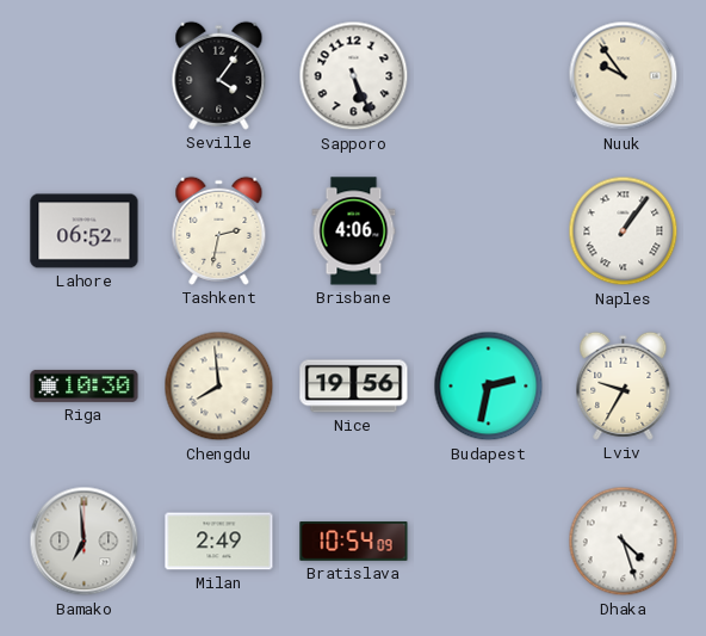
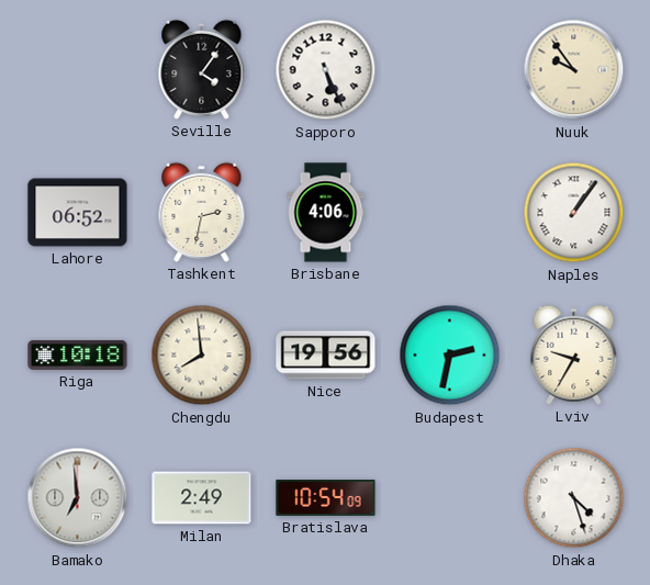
Riga: 10:30 -> 10:18 (78, 355)
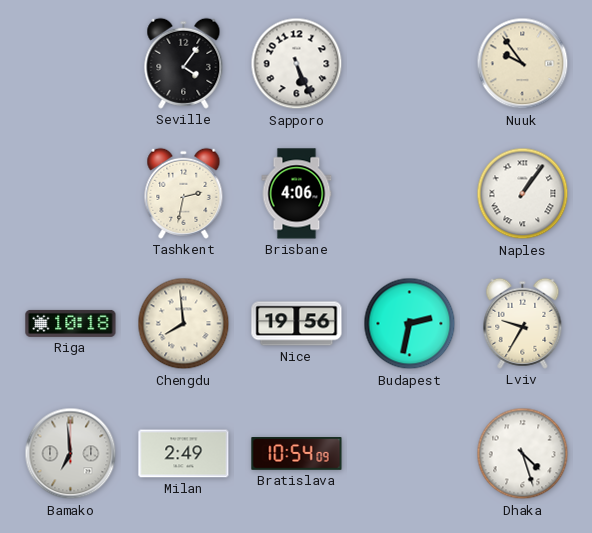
Lahore: 06:52 -> none (78, 213)
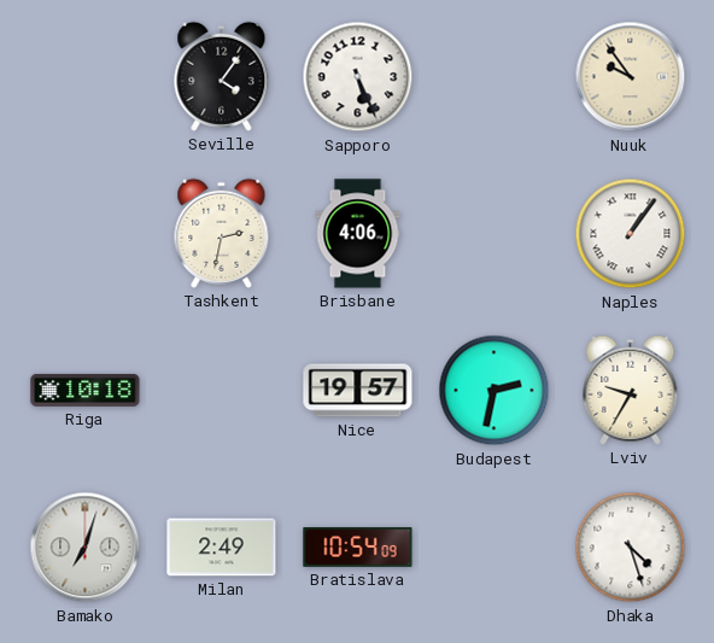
Chengdu: 7:59 -> none (184, 324)
Nice: 19:56 -> 19:57 (358, 391)
Bamako: 6:59 -> 7:03 (86, 548)
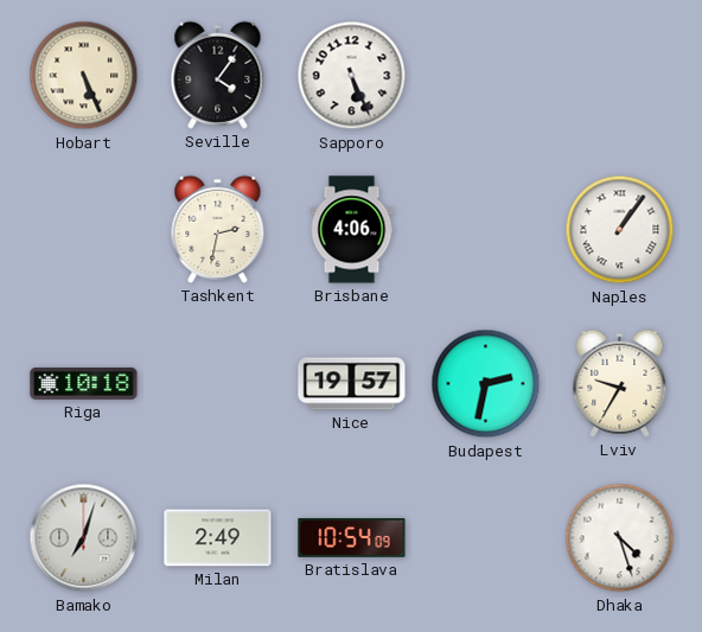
Hobart: none -> 5:26 (84, 76)
Nuuk: 9:54 -> none (631, 77)
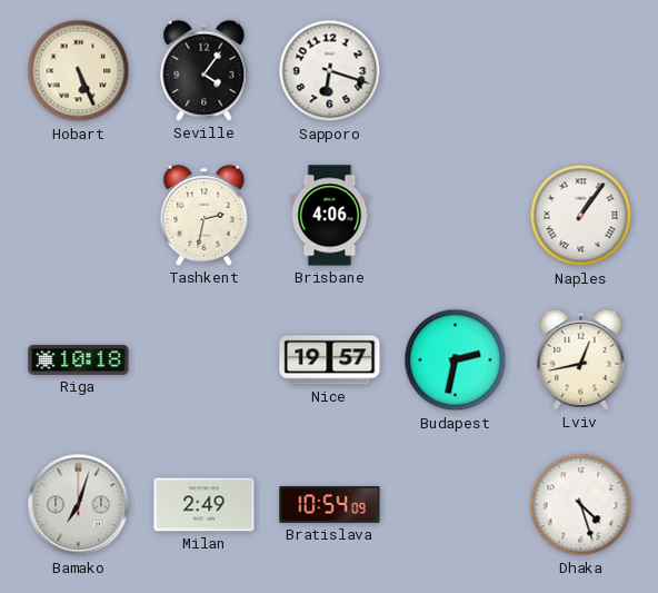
Sapporo: 5:26 -> 6:18 (330, 71)
Lviv: 9:35 -> 12:43 (581, 359)
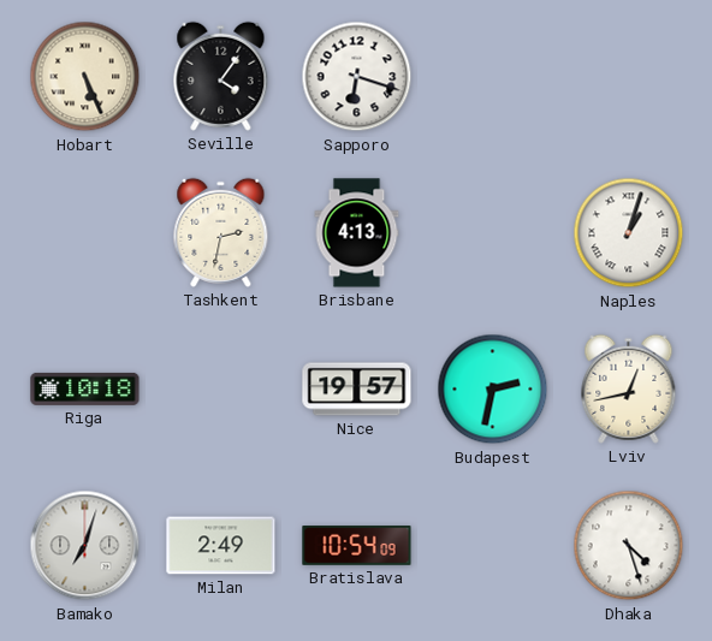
Brisbane: 4:06 -> 4:13 (357, 233)
Naples: 1:06 -> 1:03 (629, 233)
